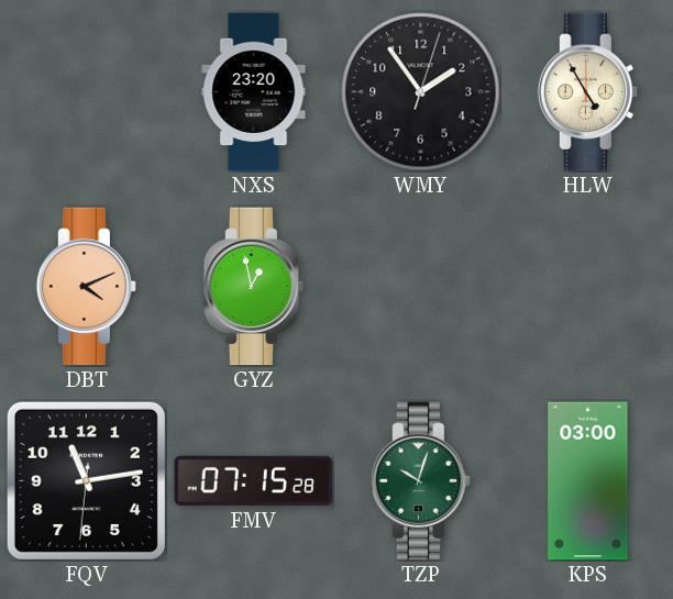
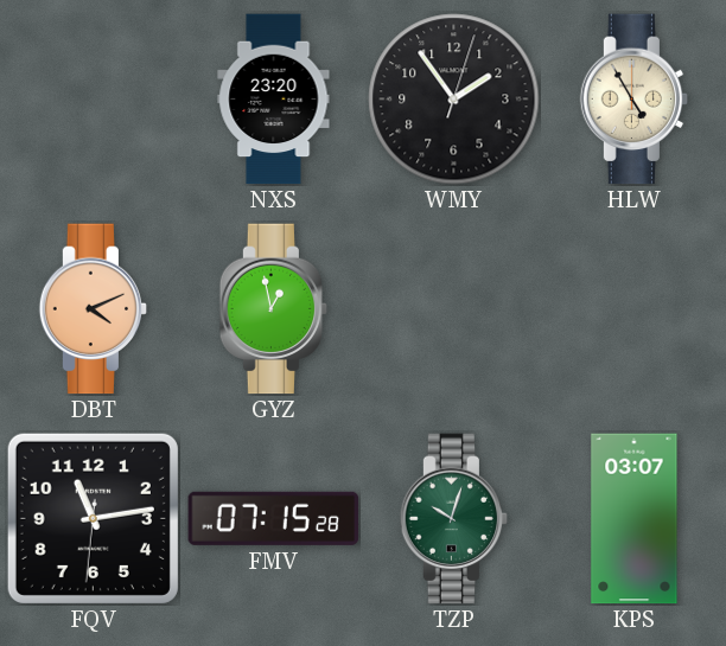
KPS: 03:00 -> 03:07 (635, 519)
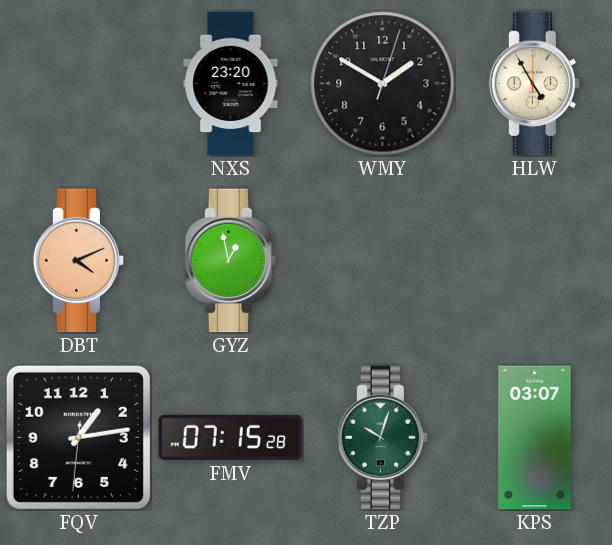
WMY: 1:54 -> 1:50 (383, 84)
FQV: 11:13 -> 1:13 (78, 437)
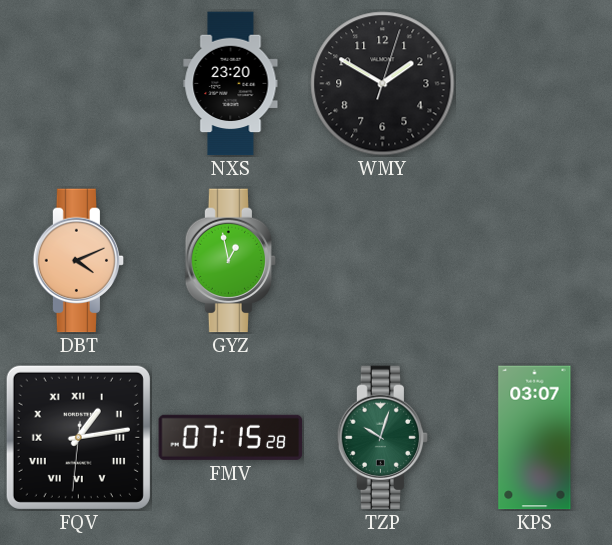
HLW: 4:55 -> none (535, 84)
FQV numerals: Arabic -> Roman (78, 437)
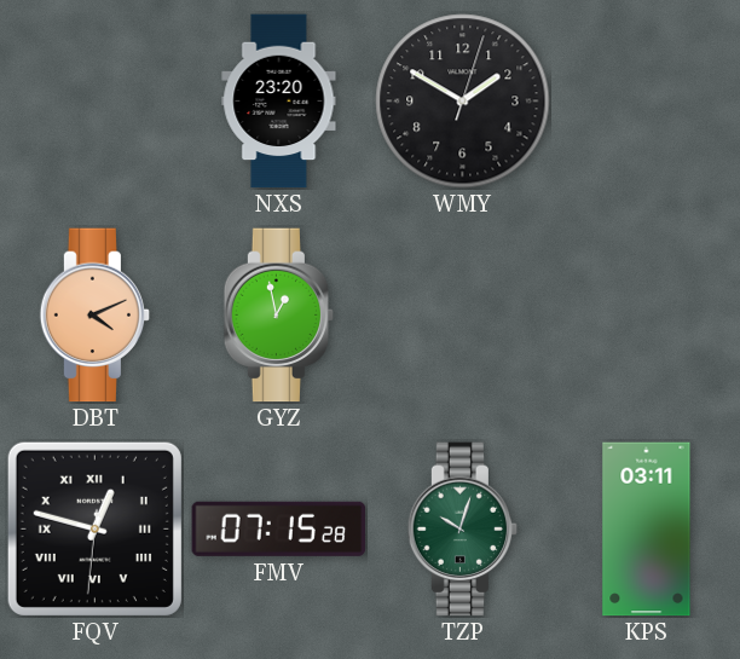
FQV: 1:13 -> 12:47 (94, 528)
KPS: 03:07 -> 03:11 (647, 530)
